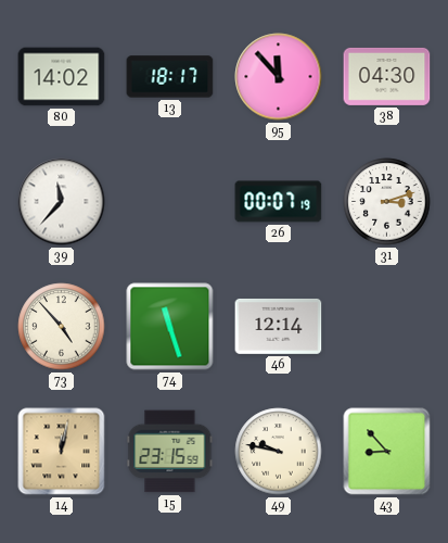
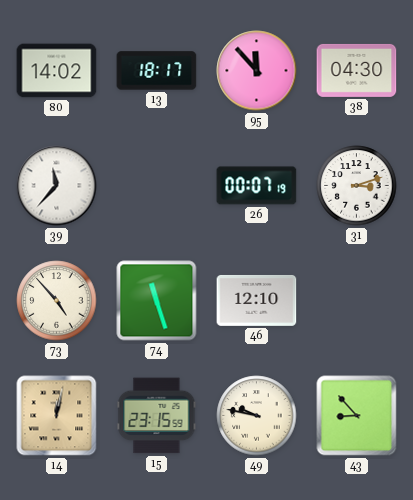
46: 12:14 -> 12:10 (257, 300)
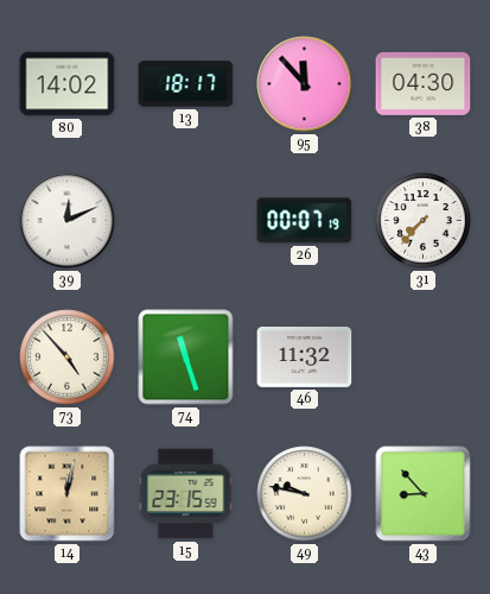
39: 11:37 -> 12:11 (68, 221)
31: 3:12 -> 7:37 (424, 221)
46: 12:10 -> 11:32 (305, 356)
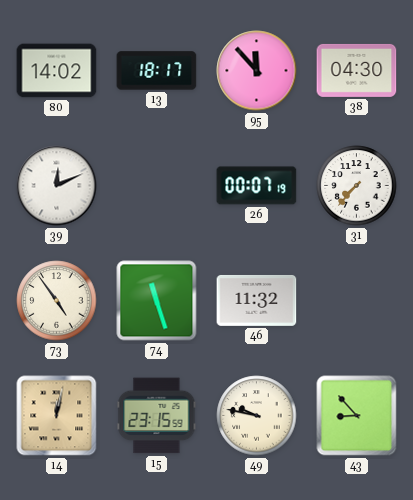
73: 4:53 -> 4:54 (57, 301)
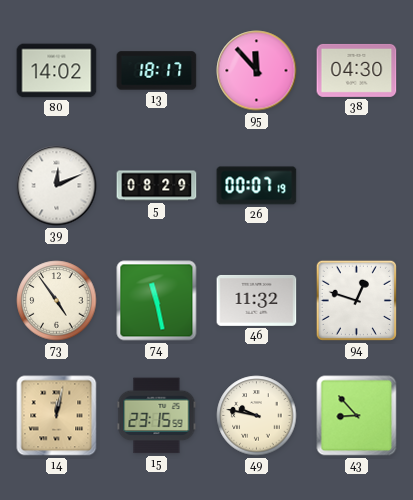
5: none -> 08:29 (157, 186)
31: 7:37 -> none (357, 186)
74: 11:27 -> 11:28 (157, 301)
94: none -> 12:48 (356, 300)
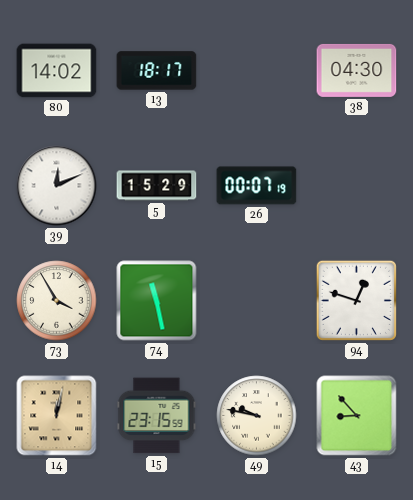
95: 11:53 -> none (257, 71)
5: 08:29 -> 15:29 (157, 186)
73: 4:54 -> 3:55 (57, 301)
46: 11:32 -> none (257, 300)
